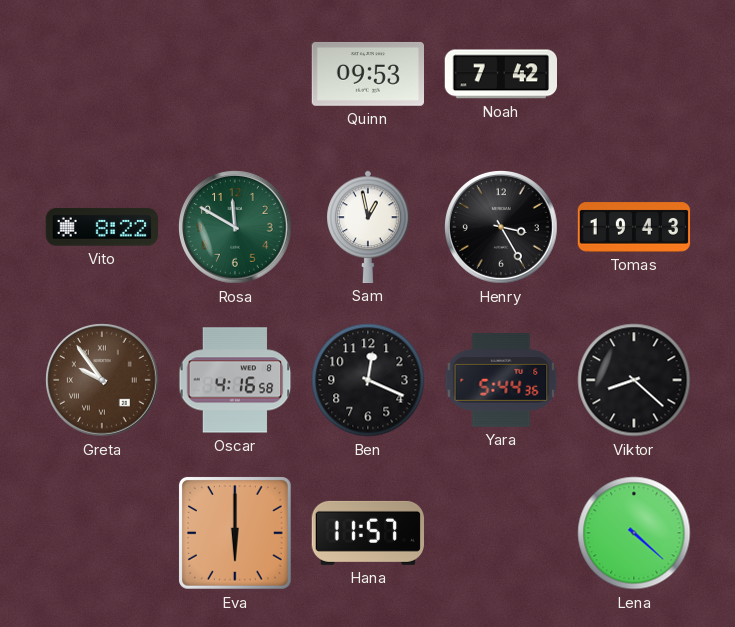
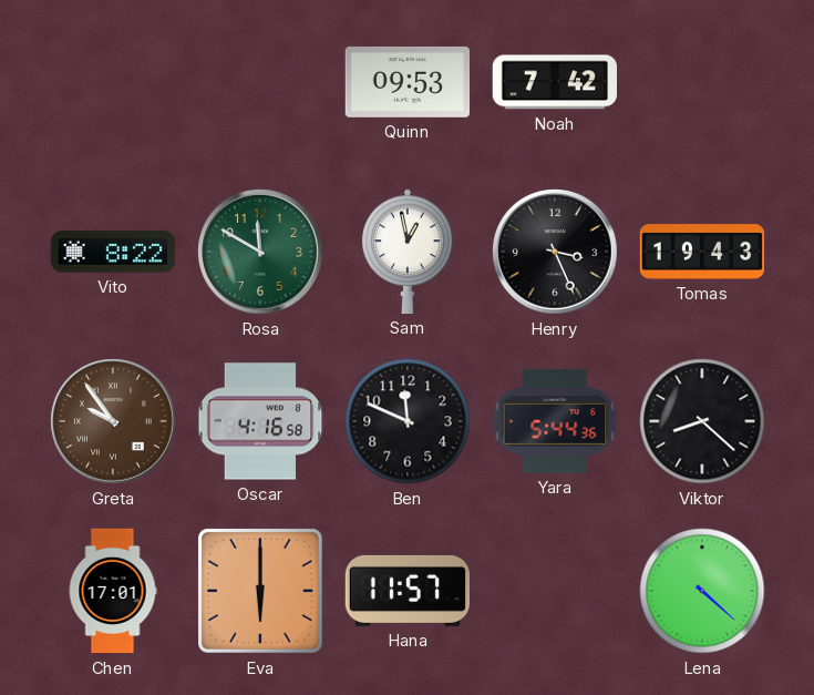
Henry: 3:25 -> 3:26 (556, 253)
Ben: 12:19 -> 11:49 (408, 421)
Chen: none -> 17:01 (113, 591)
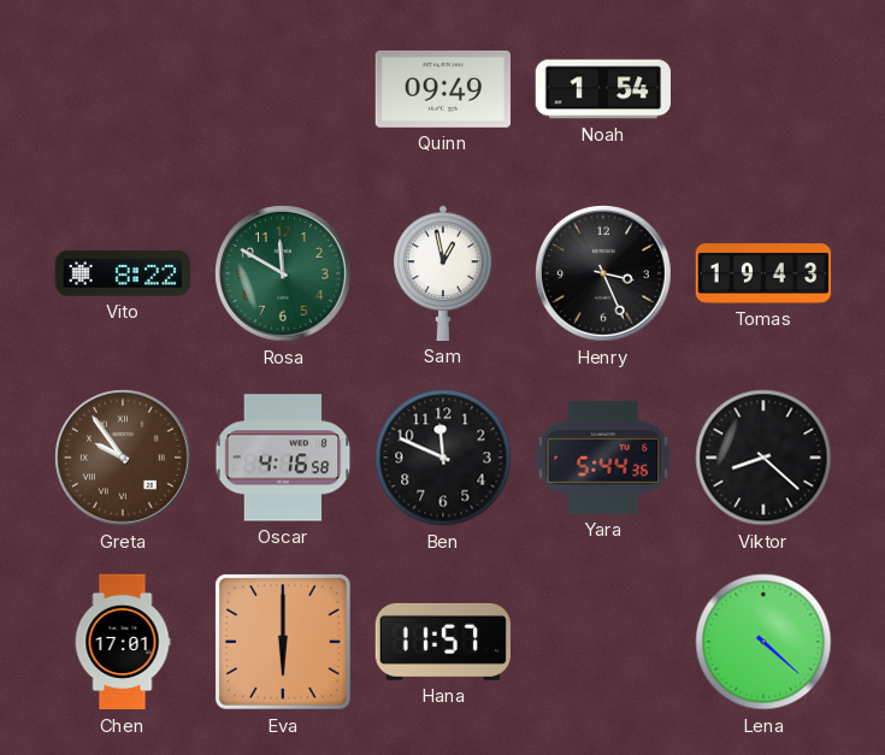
Quinn: 09:53 -> 09:49 (442, 89)
Noah: 7:42 -> 1:54 (602, 89)
